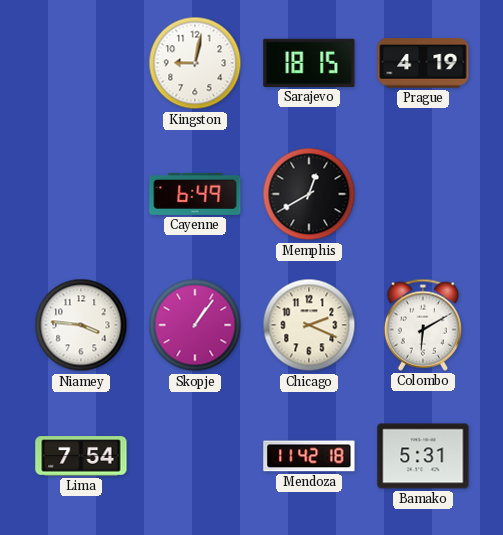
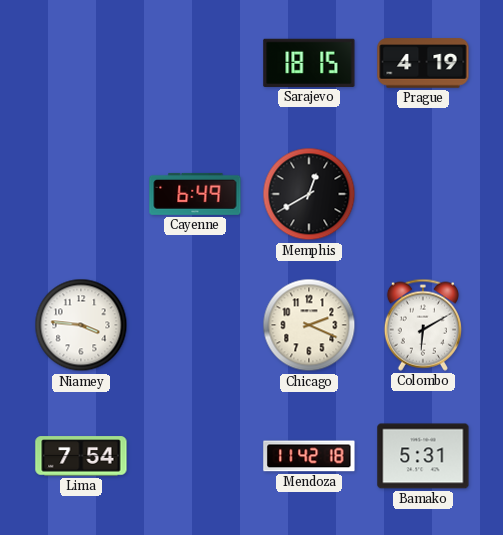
Kingston: 9:02 -> none (195, 63)
Skopje: 1:06 -> none (195, 325)
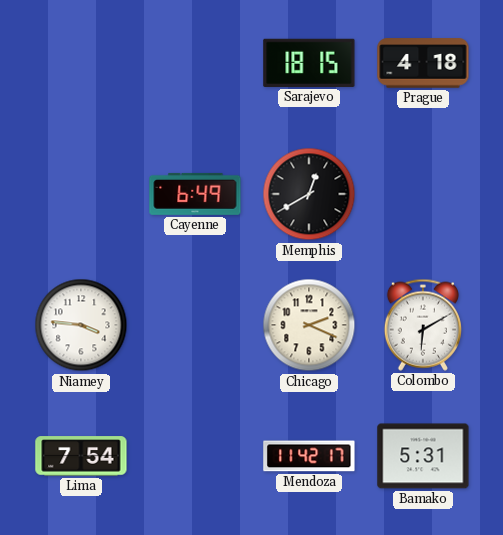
Prague: 4:19 -> 4:18 (423, 63)
Mendoza: 11:42:18 -> 11:42:17 (309, 456)
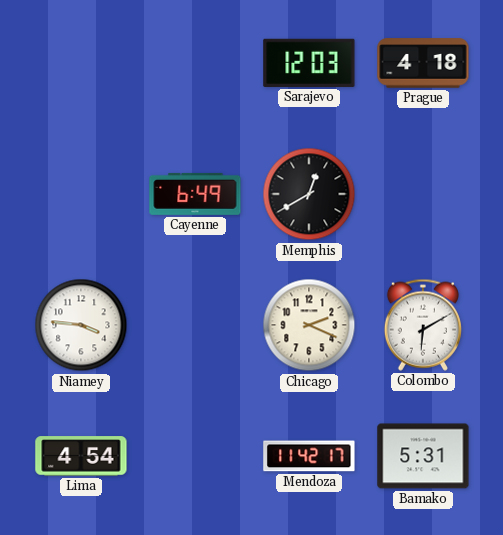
Sarajevo: 18:15 -> 12:03 (309, 63)
Lima: 7:54 -> 4:54 (81, 456)
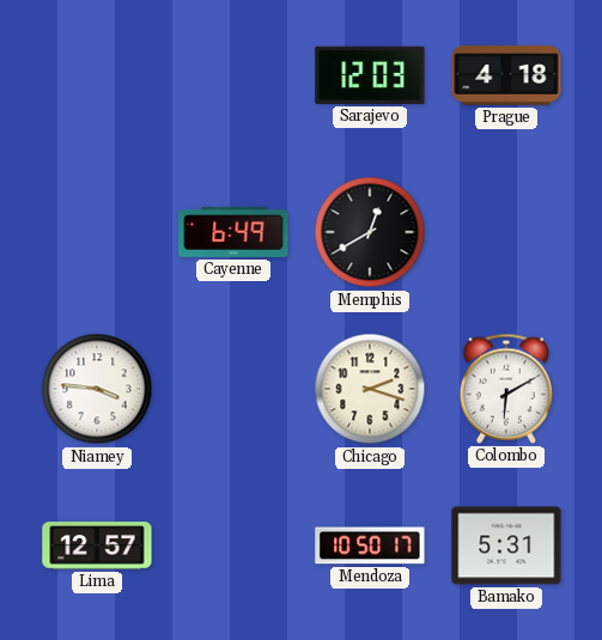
Chicago: 2:19 -> 2:18 (370, 389)
Lima: 4:54 -> 12:57 (97, 545)
Mendoza: 11:42 -> 10:50 (370, 545)
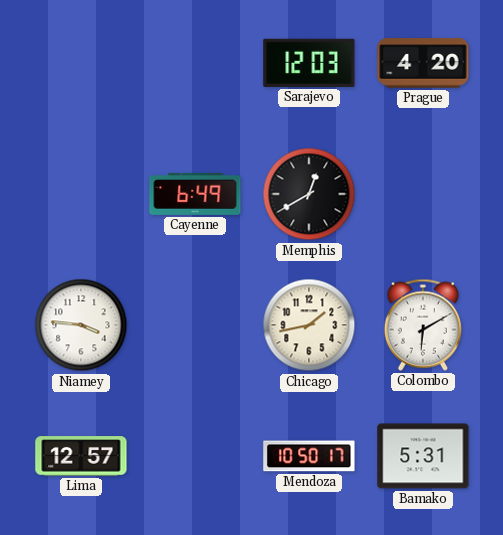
Prague: 4:18 -> 4:20 (423, 63)
Chicago: 2:18 -> 1:43 (309, 325)
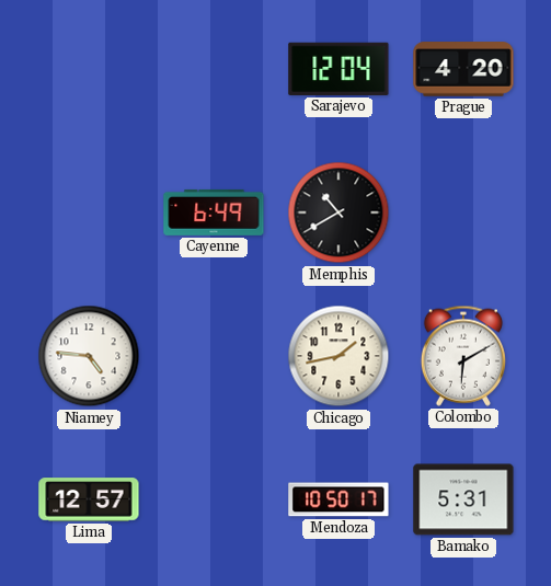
Sarajevo: 12:03 -> 12:04 (338, 69)
Memphis: 12:40 -> 10:40 (338, 212)
Niamey: 3:46 -> 4:46 (89, 356)
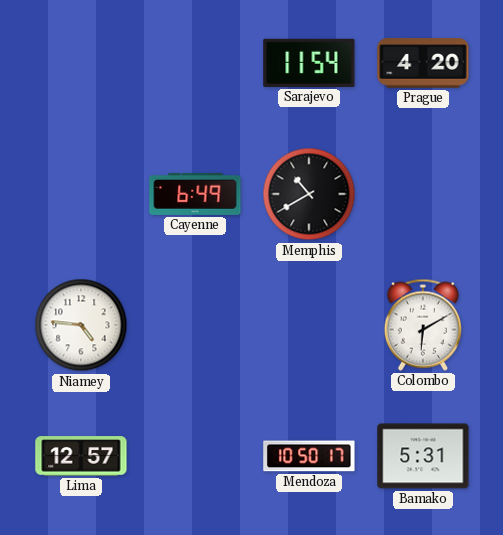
Sarajevo: 12:04 -> 11:54 (309, 63)
Chicago: 1:43 -> none (338, 356)
